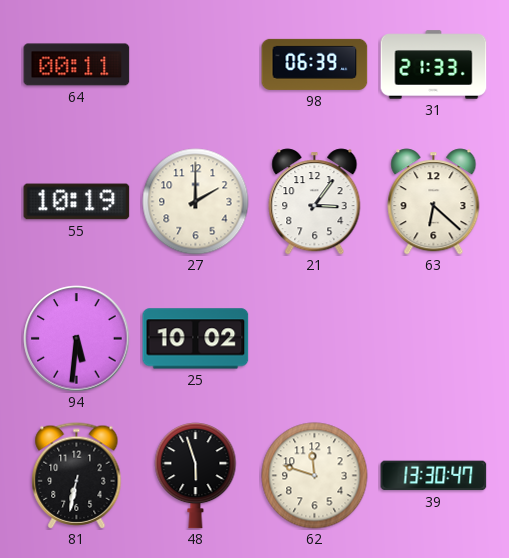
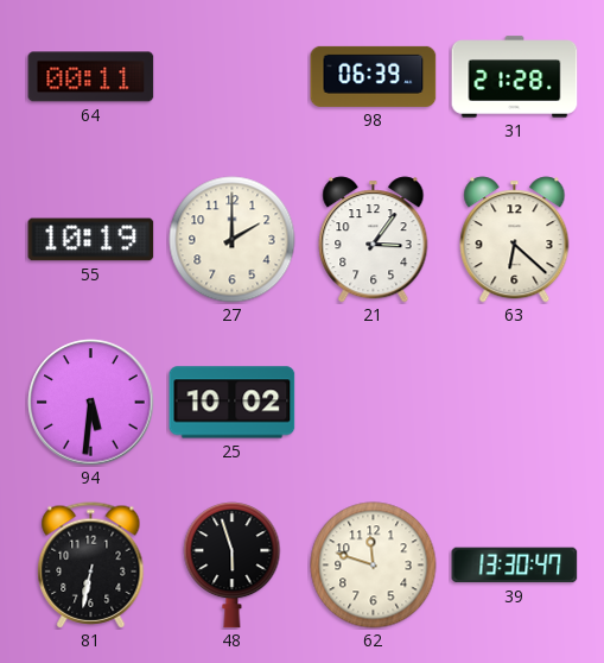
31: 21:33 -> 21:28 (515, 77)
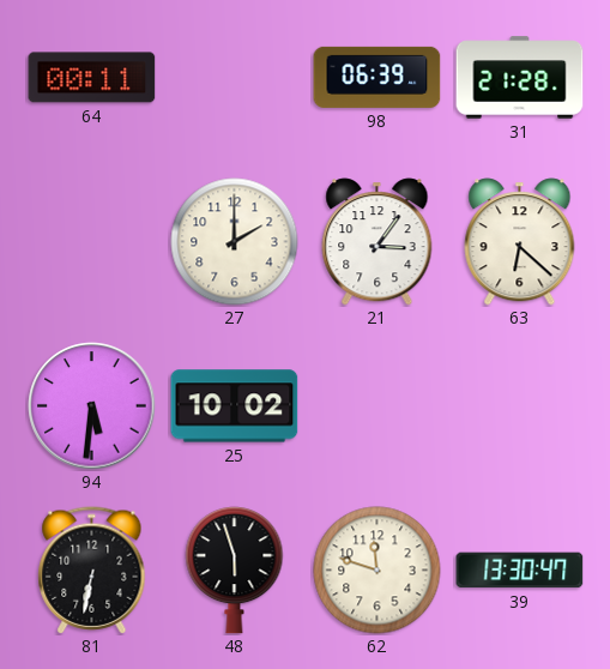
55: 10:19 -> none (91, 240)
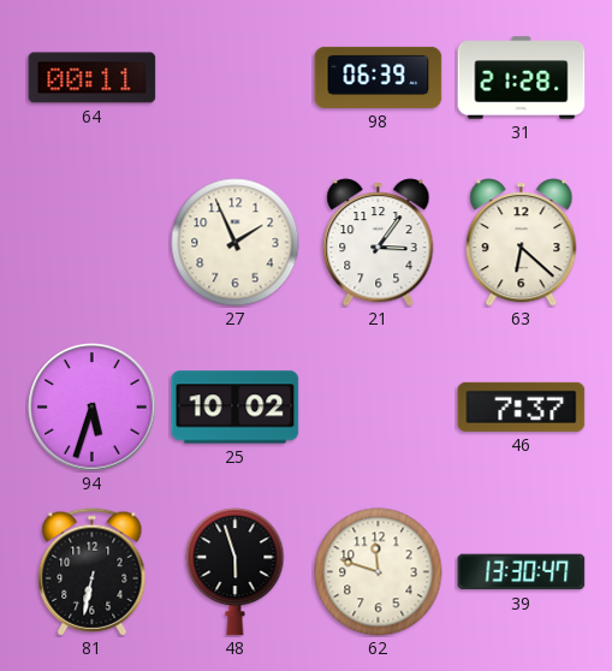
27: 2:00 -> 1:56 (236, 243)
94: 5:31 -> 5:33 (93, 408)
46: none -> 7:37 (522, 406)
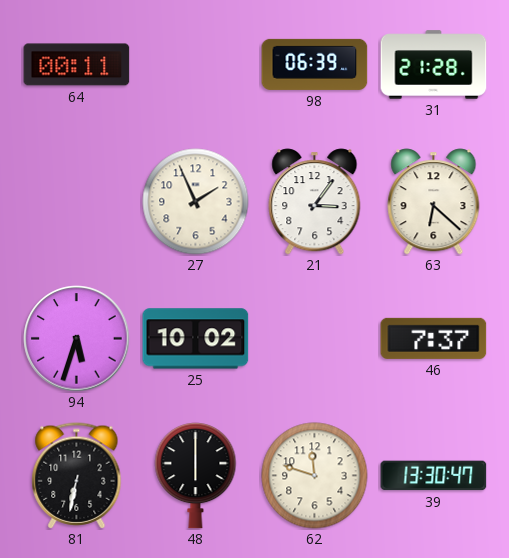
48: 5:57 -> 6:00 (196, 476)
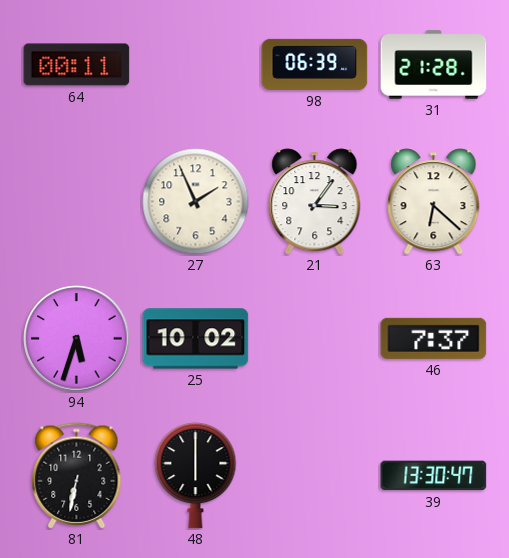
62: 11:48 -> none (315, 476)
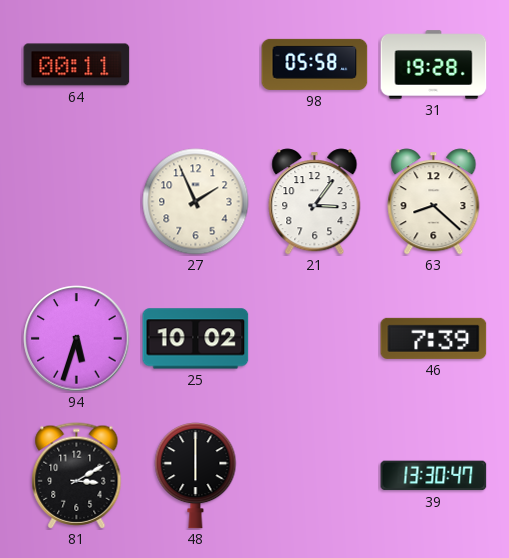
98: 06:39 -> 05:58 (315, 64)
31: 21:28 -> 19:28 (434, 65)
63: 6:22 -> 8:22 (434, 202)
46: 7:37 -> 7:39 (434, 338)
81: 6:32 -> 3:10 (77, 476)
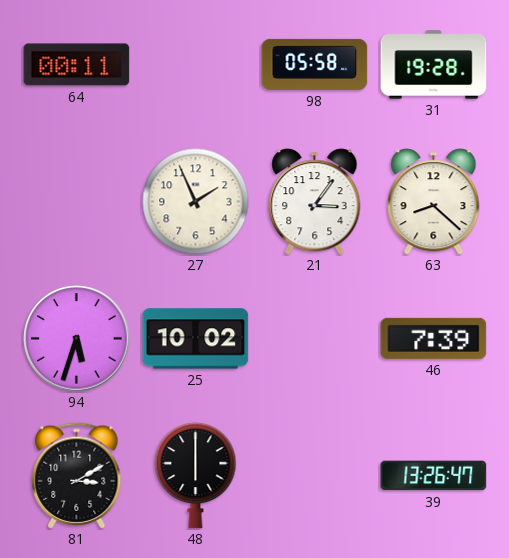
39: 13:30 -> 13:26 (434, 476)
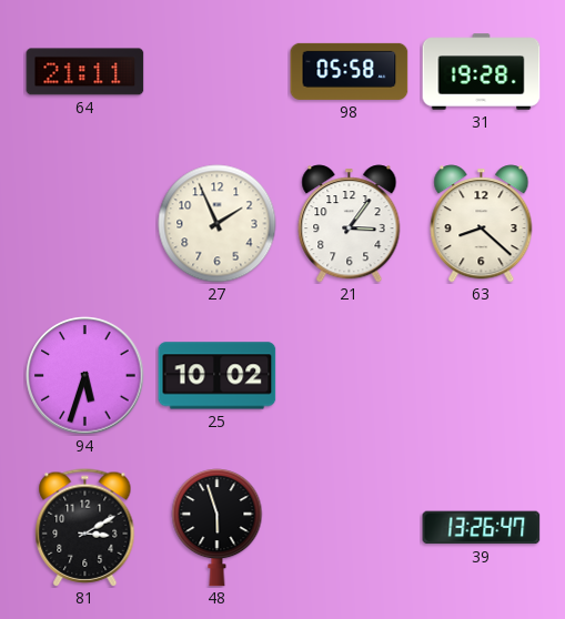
64: 00:11 -> 21:11 (85, 72)
46: 7:39 -> none (434, 338)
48: 6:00 -> 5:57 (218, 528)
